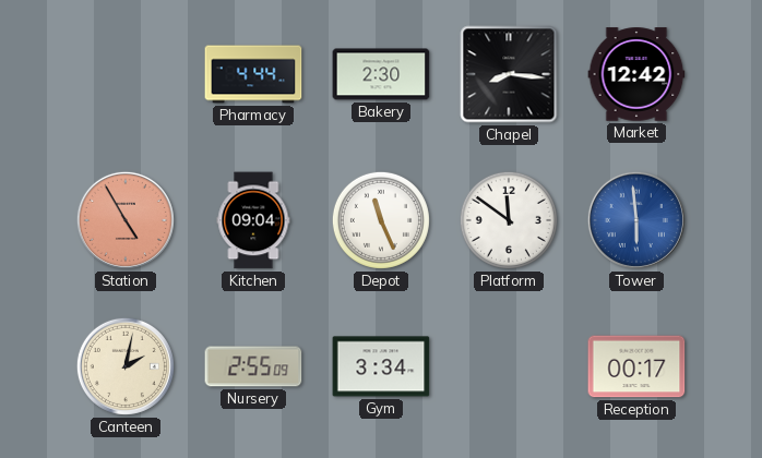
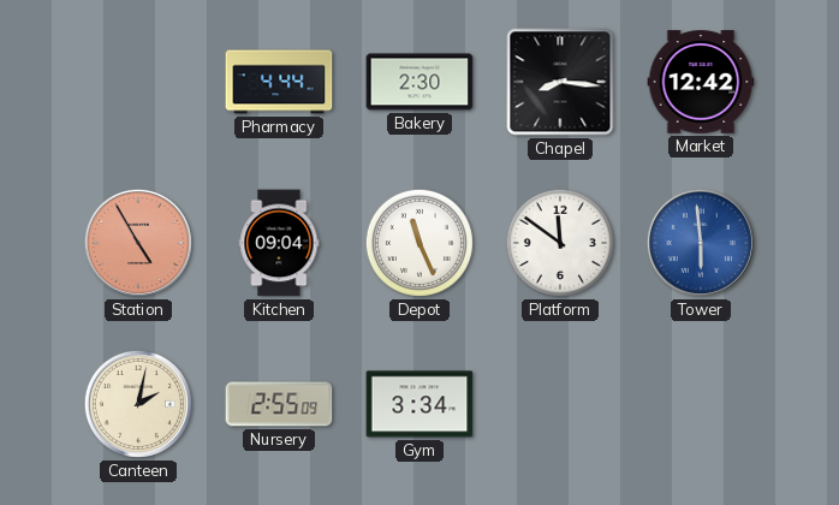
Reception: 00:17 -> none (636, 366)
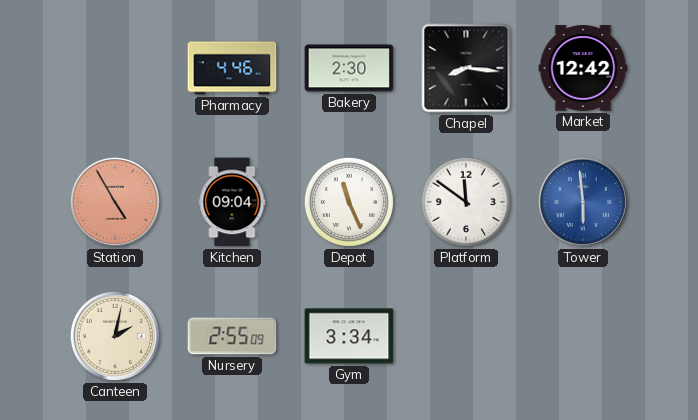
Pharmacy: 4:44 -> 4:46 (232, 68)
